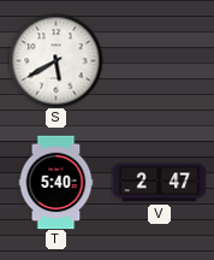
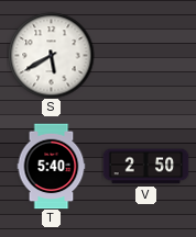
V: 2:47 -> 2:50 (145, 167)
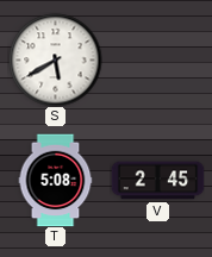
T: 5:40 -> 5:08 (56, 180)
V: 2:50 -> 2:45 (157, 181)
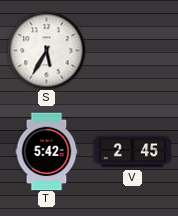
S: 5:40 -> 5:35 (46, 50)
T: 5:08 -> 5:42 (47, 151)
